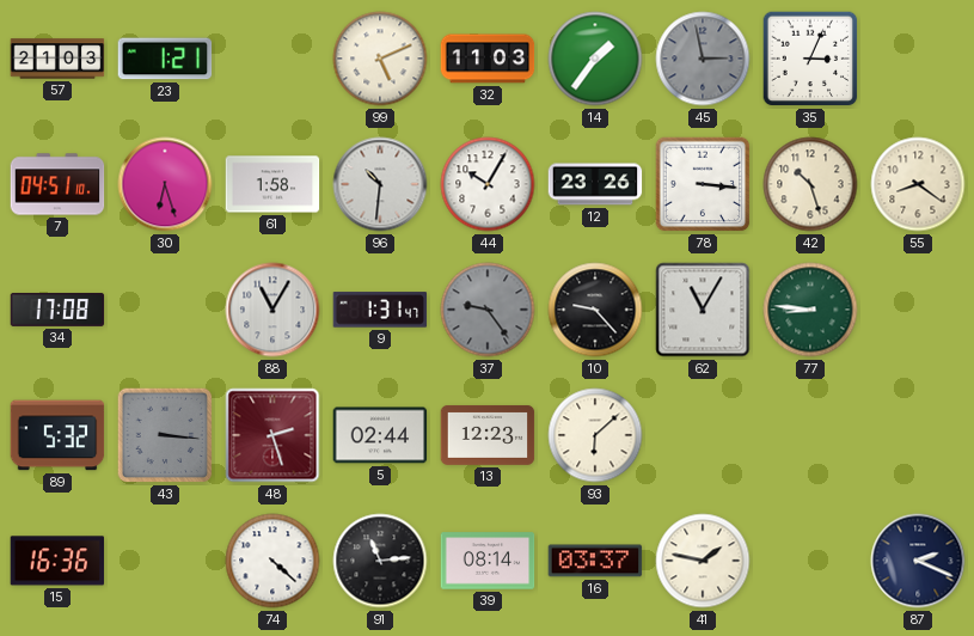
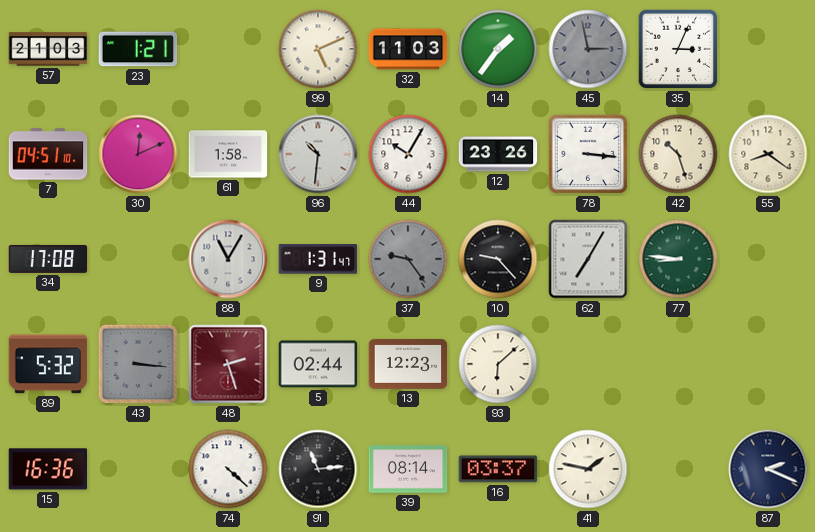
30: 6:27 -> 12:11 (138, 154)
62: 11:05 -> 7:05 (588, 259)
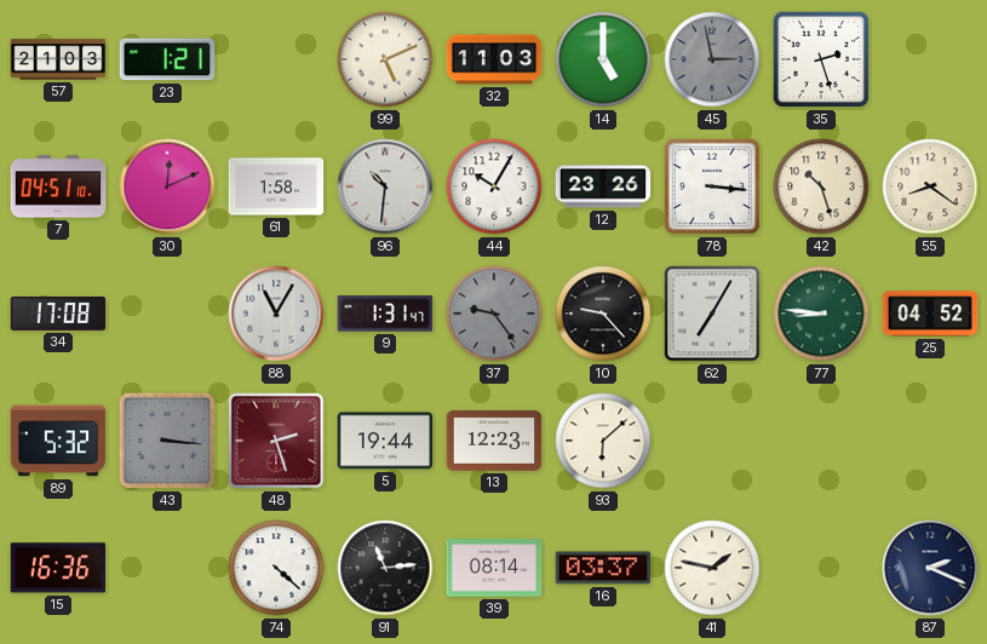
14: 1:36 -> 5:00 (603, 59)
35: 3:04 -> 2:27 (821, 59)
25: none -> 04:52 (930, 314)
5: 02:44 -> 19:44 (385, 441)
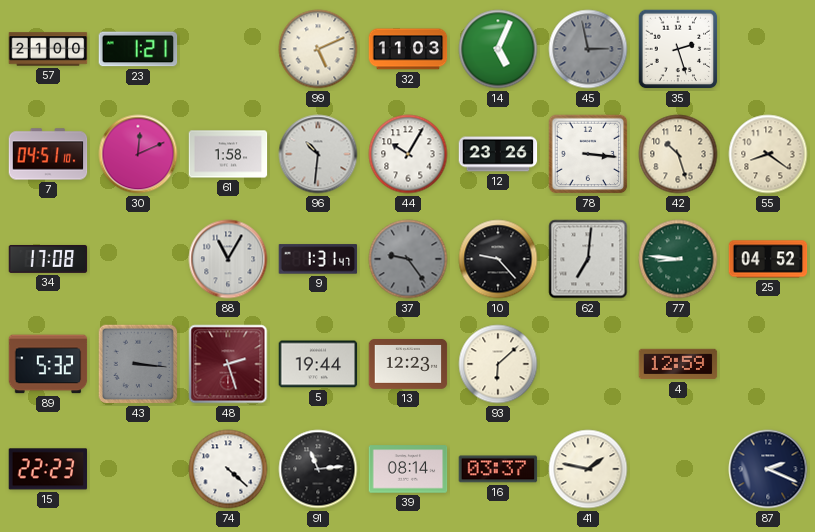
57: 21:03 -> 21:00 (48, 49)
14: 5:00 -> 5:04 (498, 49)
62: 7:05 -> 7:01 (588, 259)
4: none -> 12:59 (678, 364)
15: 16:36 -> 22:23 (48, 469)
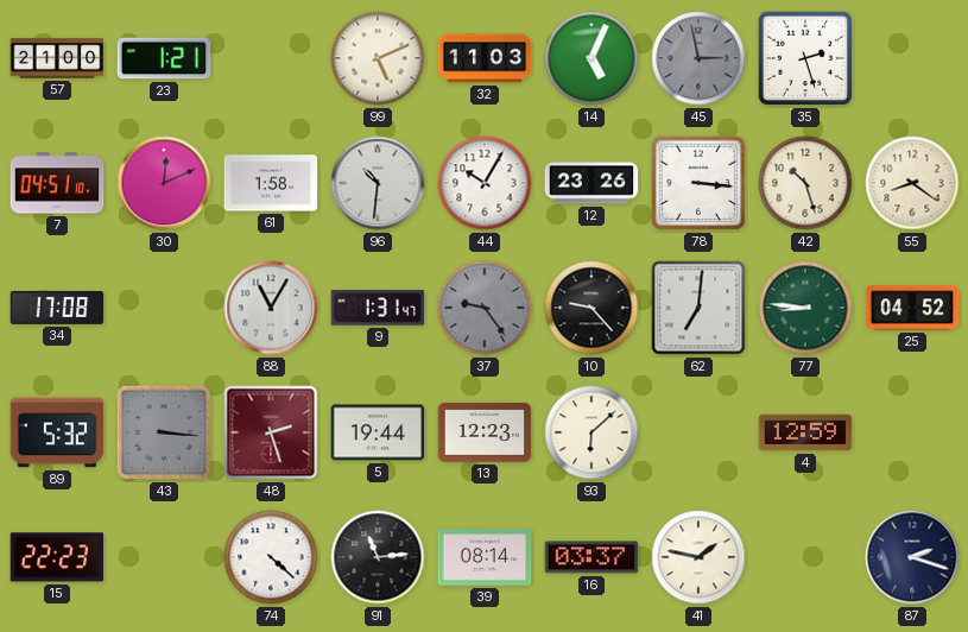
87: 2:19 -> 2:18 (912, 557)
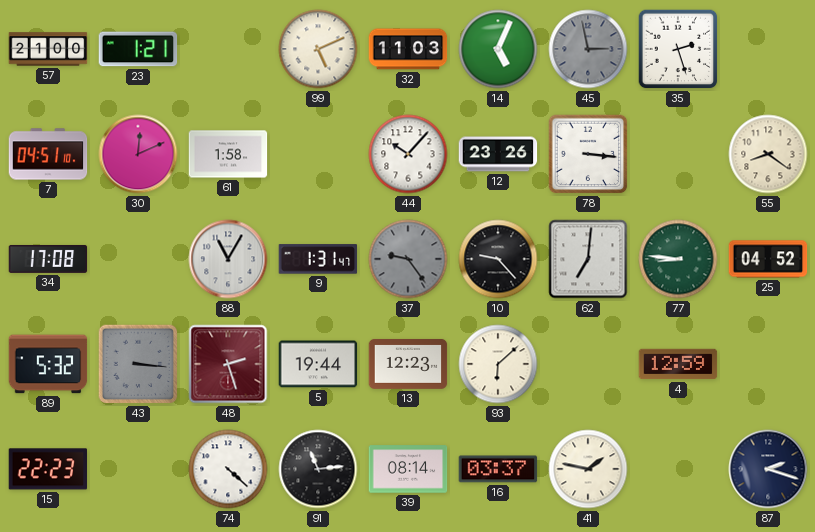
96: 10:31 -> none (378, 183)
44: 10:05 -> 10:07 (408, 154)
42: 10:27 -> none (805, 183)
